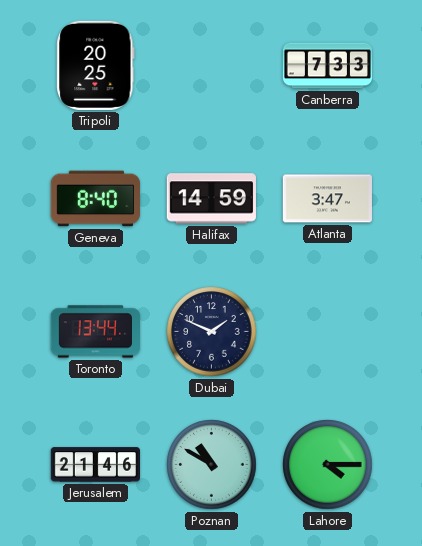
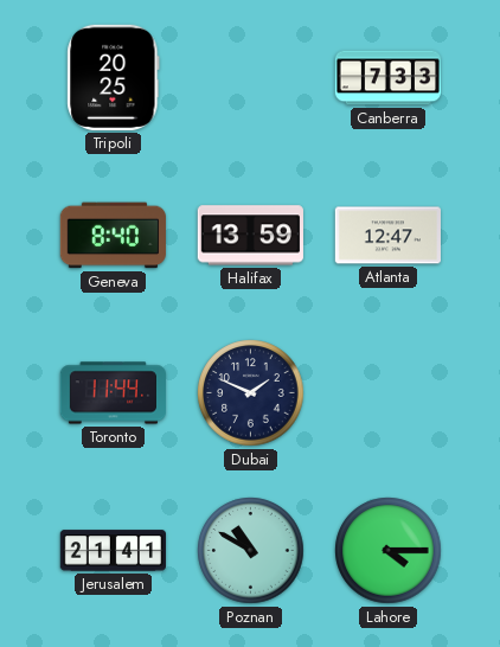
Halifax: 14:59 -> 13:59 (250, 236)
Atlanta: 3:47 -> 12:47 (387, 236)
Toronto: 13:44 -> 11:44 (113, 393)
Jerusalem: 21:46 -> 21:41 (113, 551)
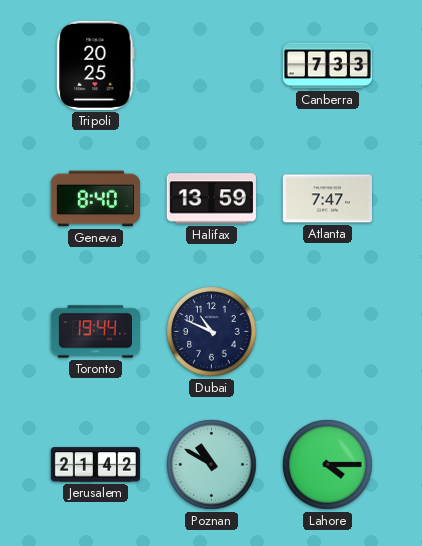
Atlanta: 12:47 -> 7:47 (327, 199)
Toronto: 11:44 -> 19:44 (95, 332)
Dubai: 1:49 -> 10:49 (212, 332)
Jerusalem: 21:41 -> 21:42 (95, 465)
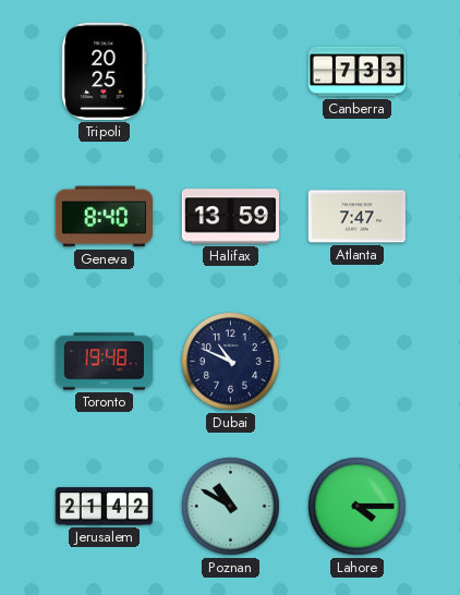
Toronto: 19:44 -> 19:48 (104, 362)
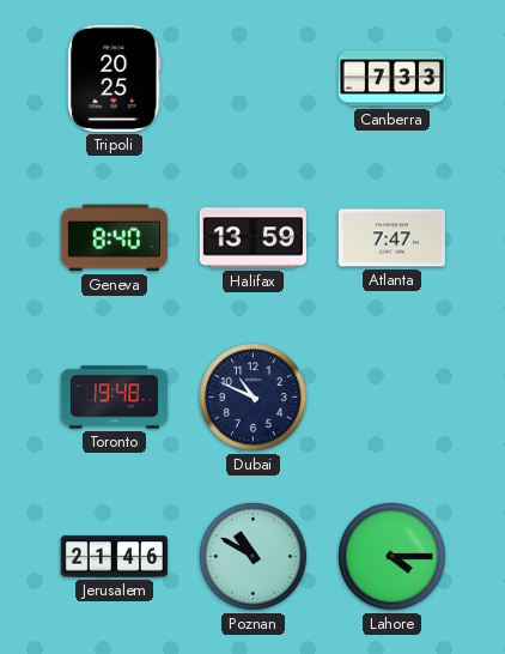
Jerusalem: 21:42 -> 21:46 (114, 557)
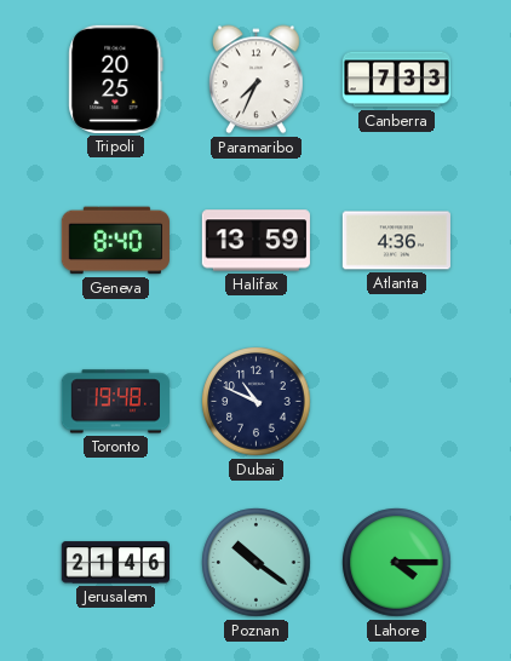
Paramaribo: none -> 7:34 (255, 80)
Atlanta: 7:47 -> 4:36 (396, 241)
Poznan: 10:50 -> 10:21 (257, 563)
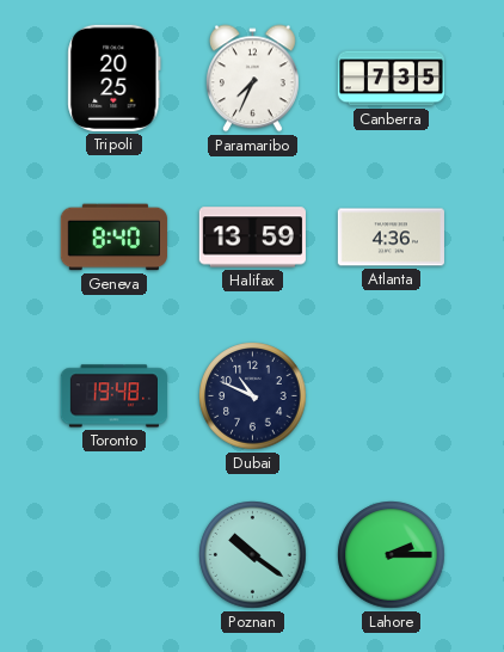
Canberra: 7:33 -> 7:35 (391, 79)
Jerusalem: 21:46 -> none (115, 563)
Lahore: 4:15 -> 2:15 (392, 555)
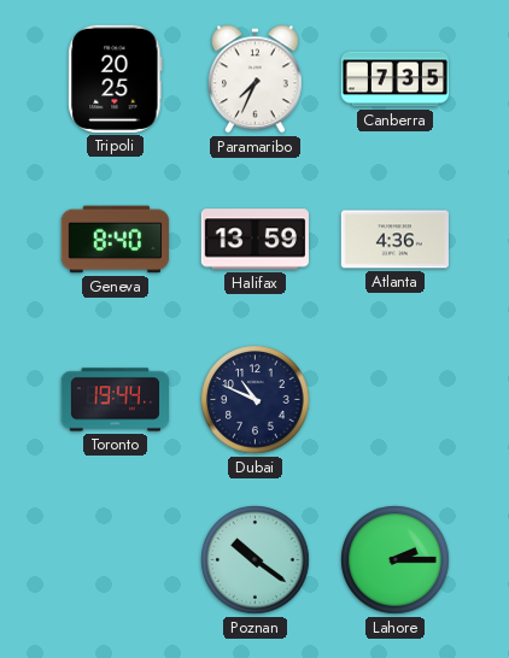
Toronto: 19:48 -> 19:44 (115, 400)
